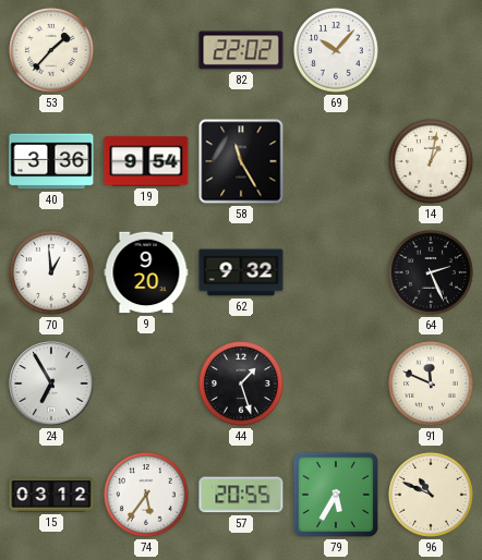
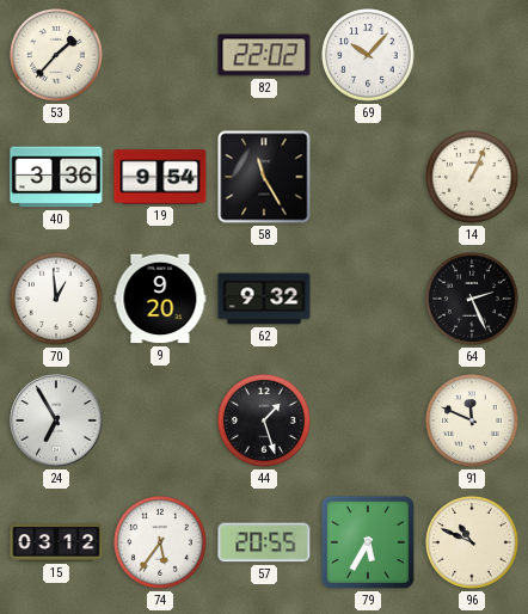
14: 1:02 -> 1:04 (473, 178)
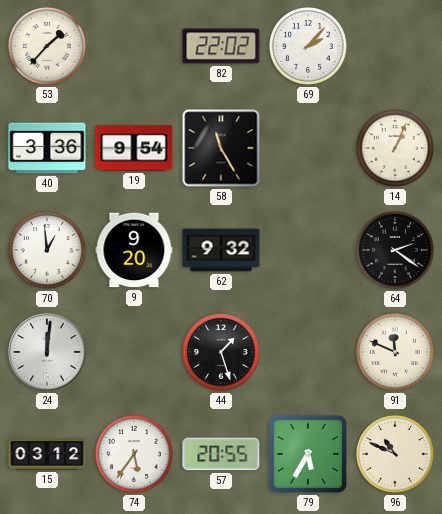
69: 10:07 -> 2:07 (309, 47)
64: 2:26 -> 2:21 (396, 251)
24: 6:55 -> 12:01 (47, 352)
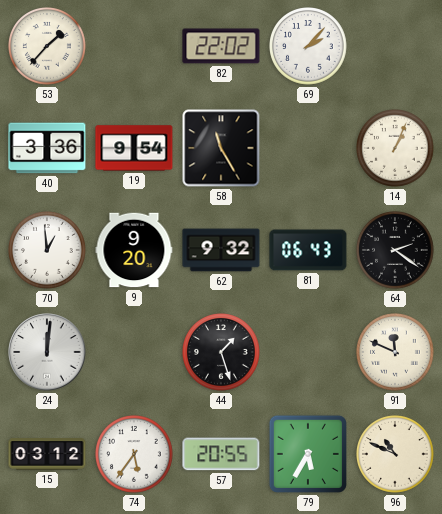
81: none -> 06:43 (308, 250)
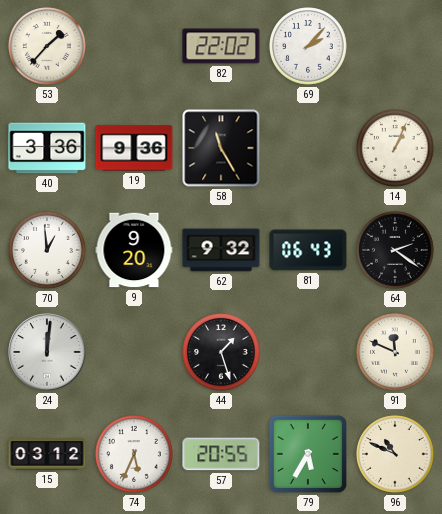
19: 9:54 -> 9:36 (134, 148)
74: 5:36 -> 5:34 (135, 455)
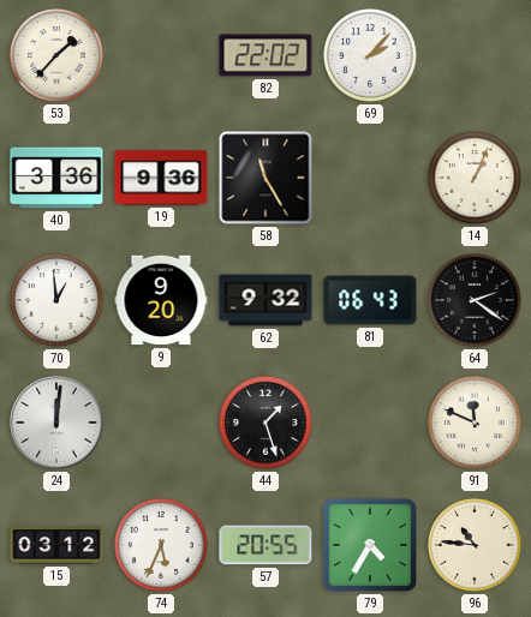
79: 5:35 -> 4:35 (370, 545)
96: 10:49 -> 10:46 (476, 546)
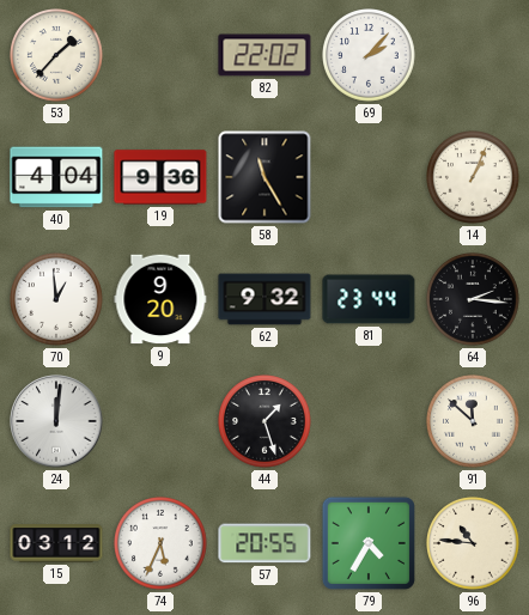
40: 3:36 -> 4:04 (56, 177)
81: 06:43 -> 23:44 (369, 299)
64: 2:21 -> 2:16 (474, 300)
91: 11:49 -> 11:52 (474, 422)
